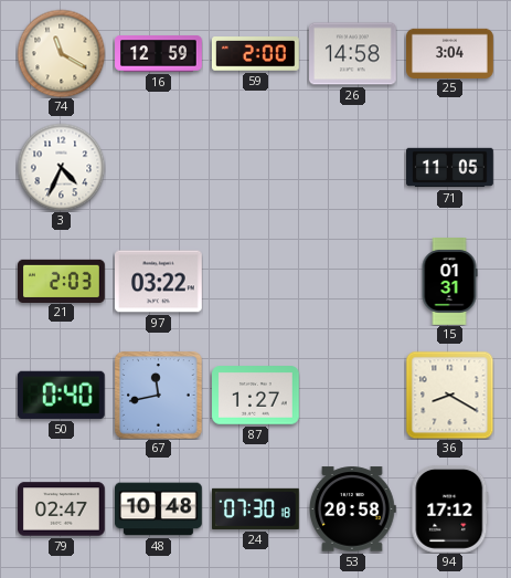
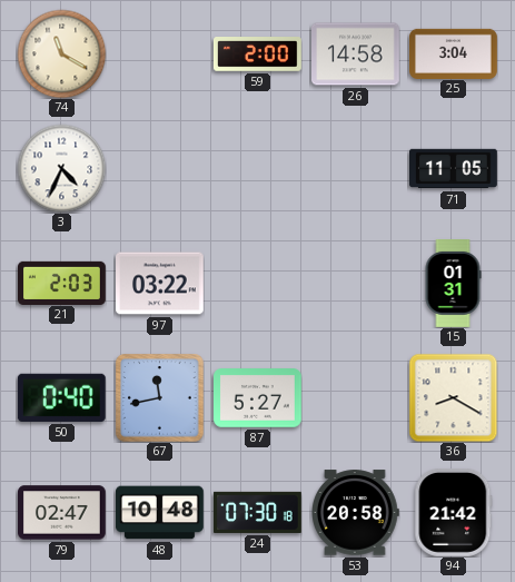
16: 12:59 -> none (159, 54)
87: 1:27 -> 5:27 (258, 398)
94: 17:12 -> 21:42 (454, 512)
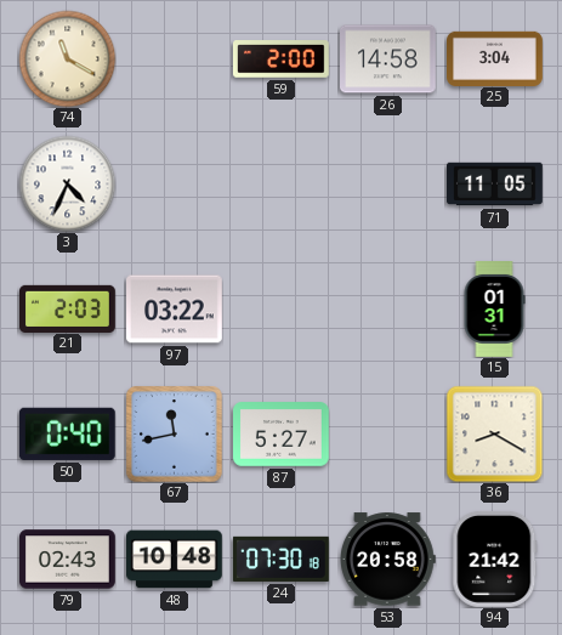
79: 02:47 -> 02:43 (68, 560)
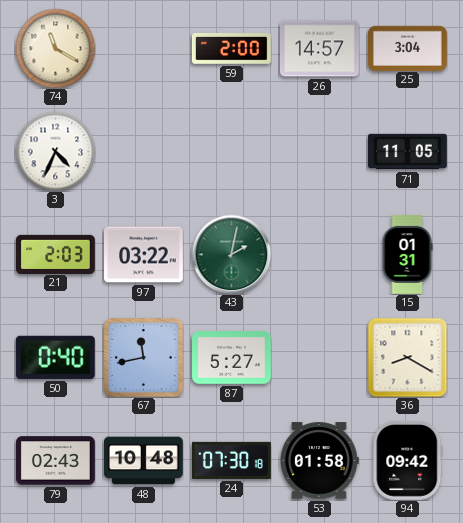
26: 14:58 -> 14:57 (320, 49)
43: none -> 2:02 (231, 254)
53: 20:58 -> 01:58 (320, 461)
94: 21:42 -> 09:42 (408, 460)
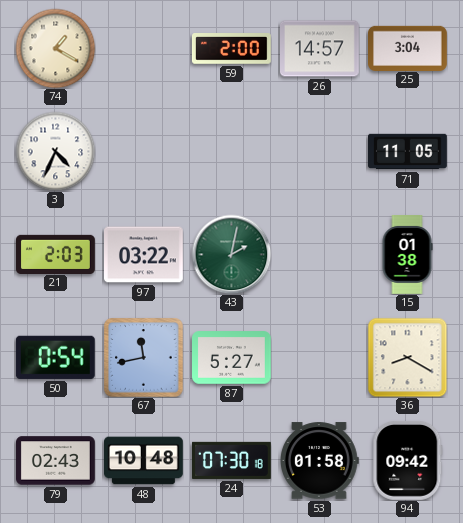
74: 11:20 -> 1:20 (55, 48)
15: 01:31 -> 01:38 (407, 255)
50: 0:40 -> 0:54 (55, 357)
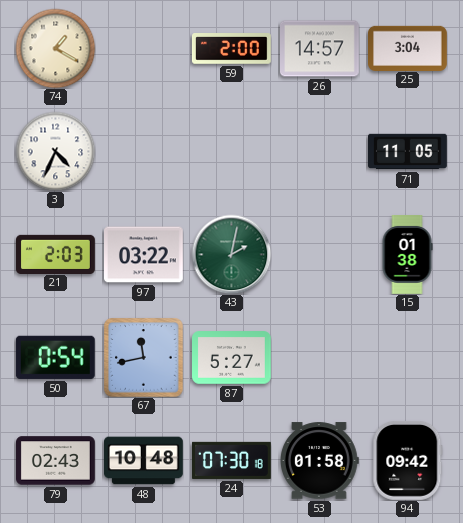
36: 8:20 -> none (407, 357)
